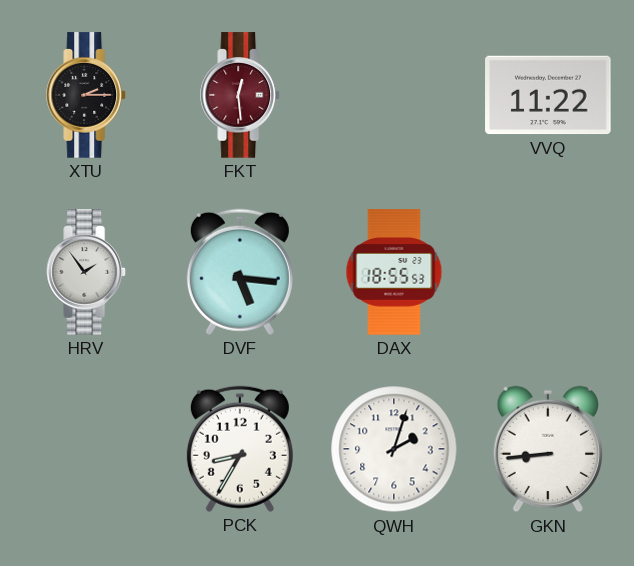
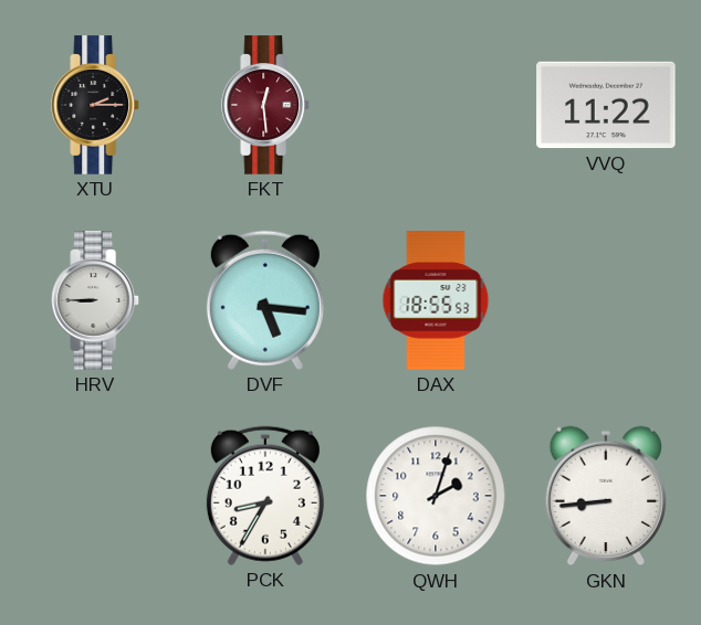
HRV: 1:54 -> 8:45 (96, 300)
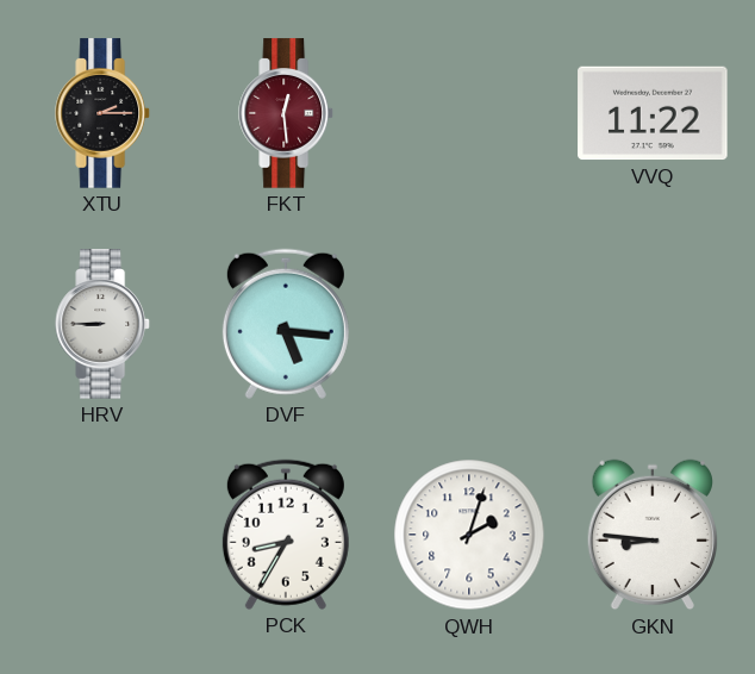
DAX: 18:55 -> none (436, 300)
GKN: 8:44 -> 8:46 (651, 535)
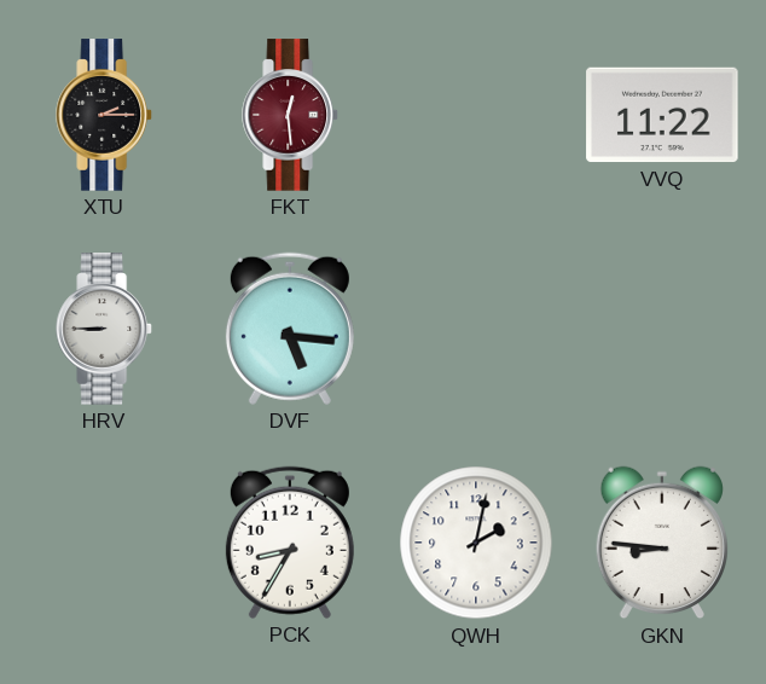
QWH: 2:03 -> 2:02 (476, 543)
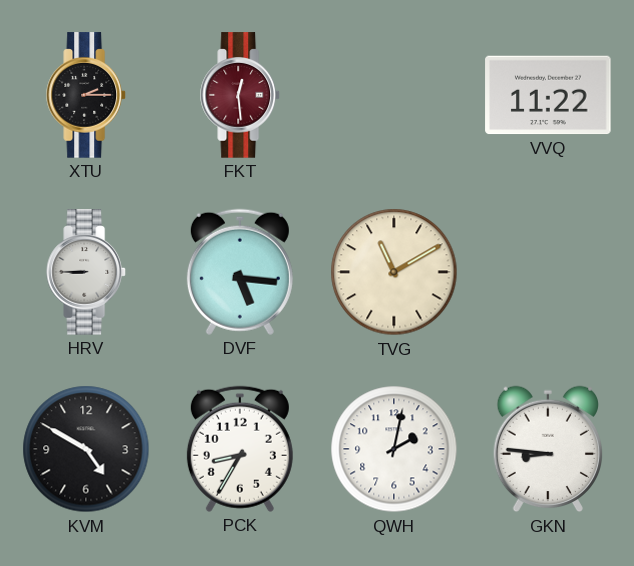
TVG: none -> 11:10 (394, 272)
KVM: none -> 4:50 (86, 449)
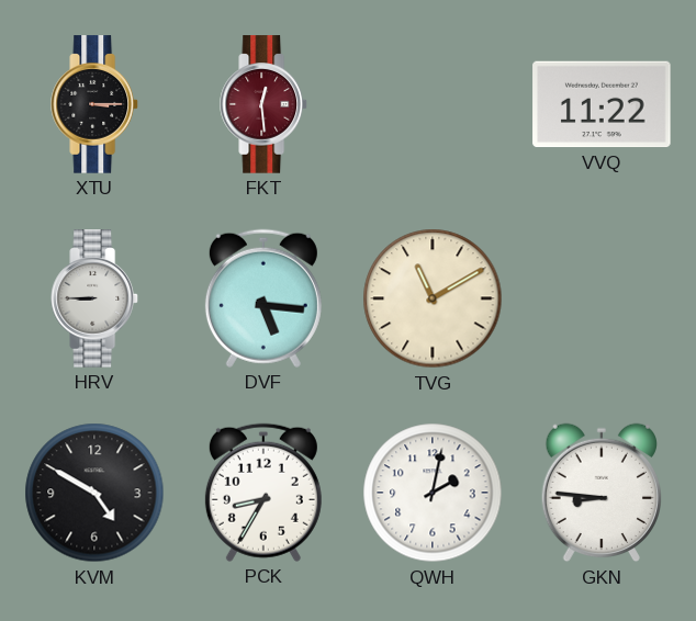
XTU: 2:15 -> 3:15 (96, 104)
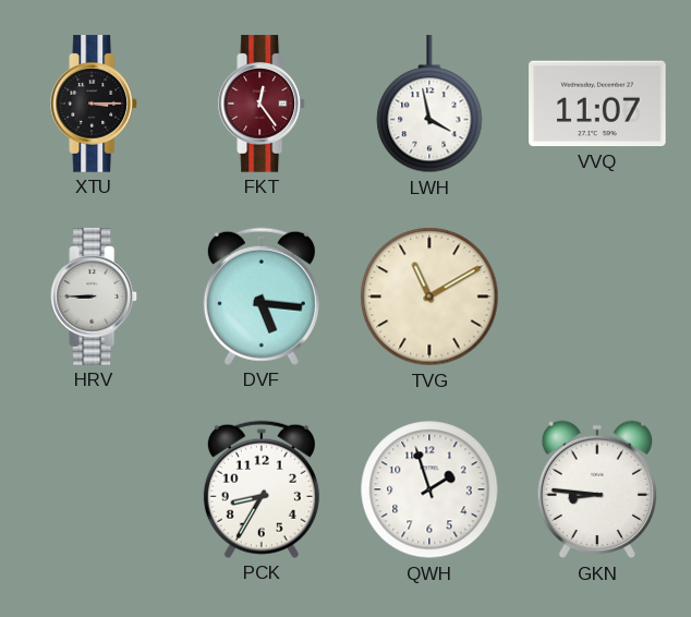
FKT: 12:29 -> 12:24 (263, 104)
LWH: none -> 3:58 (429, 105)
VVQ: 11:22 -> 11:07 (597, 104)
KVM: 4:50 -> none (94, 493)
QWH: 2:02 -> 1:57 (429, 489)
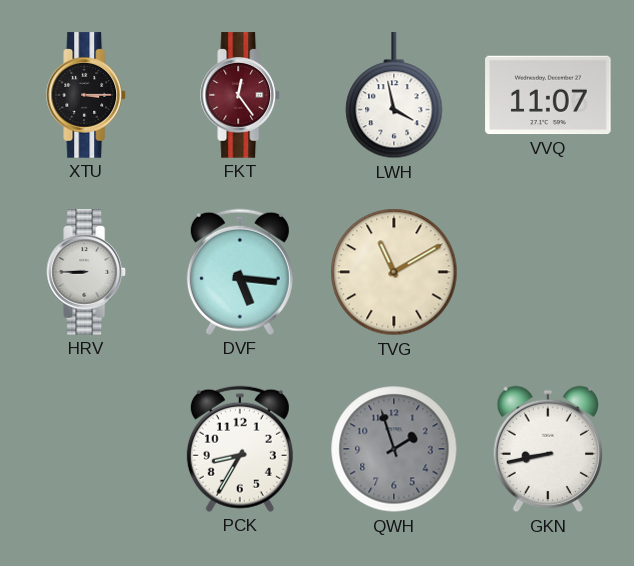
QWH dial: white -> grey (394, 449)
GKN: 8:46 -> 8:43 (547, 449)
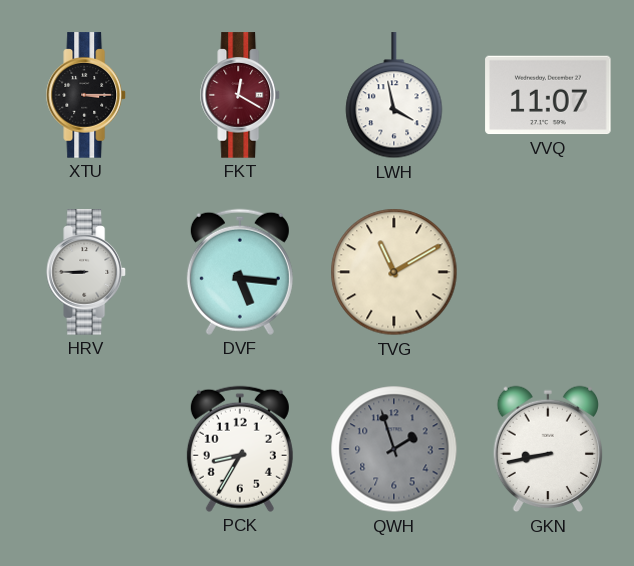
FKT: 12:24 -> 12:20 (241, 95)
